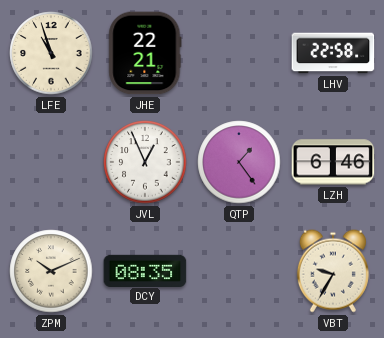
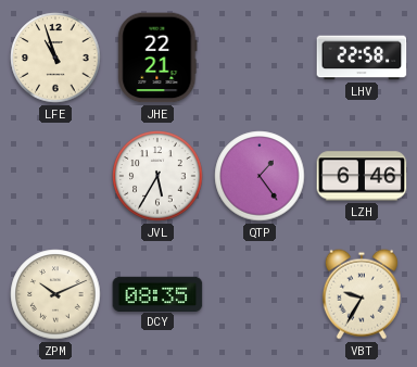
JVL: 12:56 -> 5:35 (157, 176)
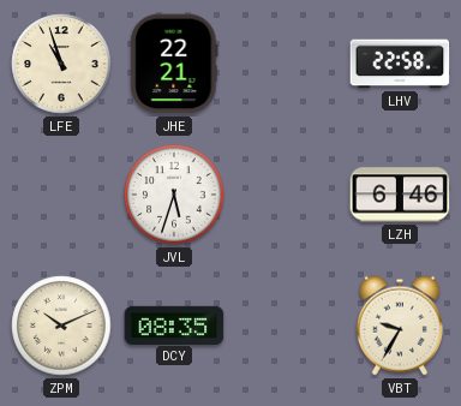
JVL: 5:35 -> 5:33 (174, 195)
QTP: 1:24 -> none (260, 176)
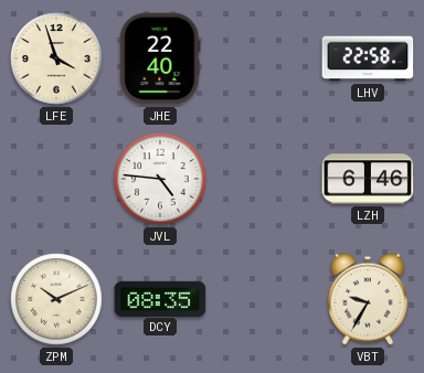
LFE: 10:57 -> 3:57 (56, 58)
JHE: 22:21 -> 22:40 (160, 58)
JVL: 5:33 -> 4:46 (160, 179)
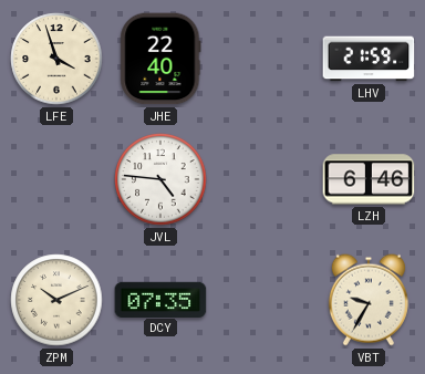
LHV: 22:58 -> 21:59 (369, 59)
DCY: 08:35 -> 07:35 (160, 299)
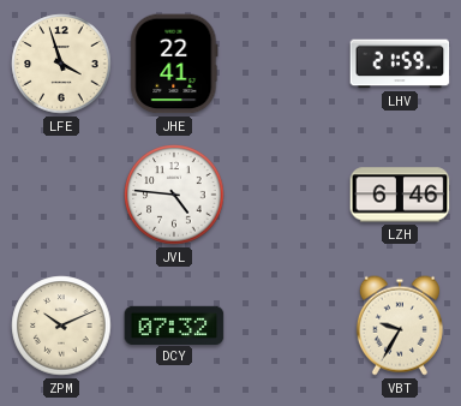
JHE: 22:40 -> 22:41 (174, 64)
DCY: 07:35 -> 07:32 (174, 324)
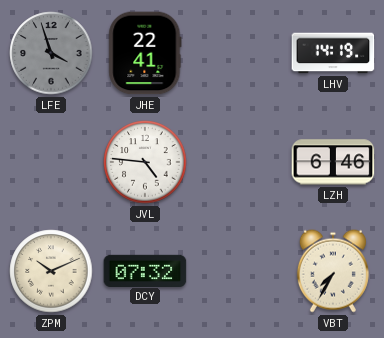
LFE dial: cream -> grey (51, 53)
LHV: 21:59 -> 14:19 (333, 53)
VBT: 9:35 -> 7:35 (333, 271)
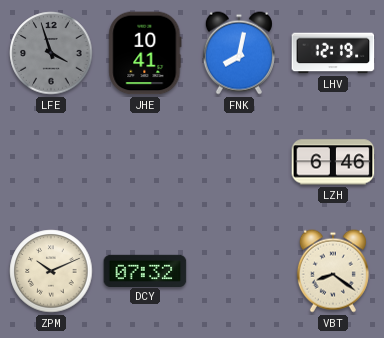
JHE: 22:41 -> 10:41 (145, 53)
FNK: none -> 8:02 (239, 53)
LHV: 14:19 -> 12:19 (333, 53)
JVL: 4:46 -> none (145, 162)
VBT: 7:35 -> 8:21 (333, 271)
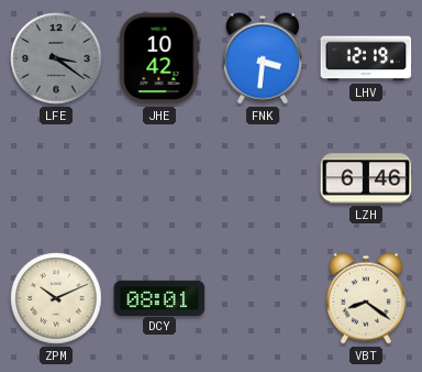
LFE: 3:57 -> 3:21 (56, 58)
JHE: 10:41 -> 10:42 (159, 58)
FNK: 8:02 -> 3:31 (263, 58)
DCY: 07:32 -> 08:01 (159, 297)
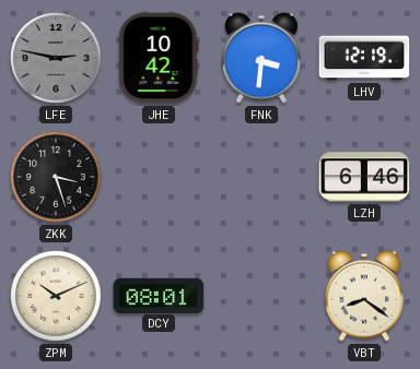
LFE: 3:21 -> 2:47 (56, 58)
ZKK: none -> 3:27 (56, 177)
